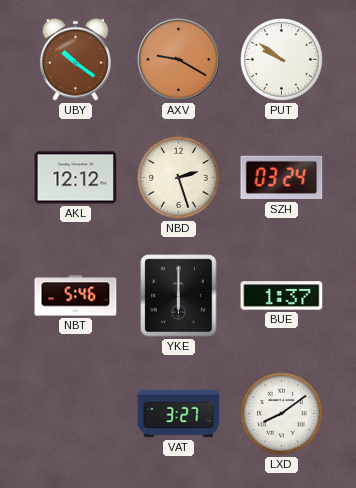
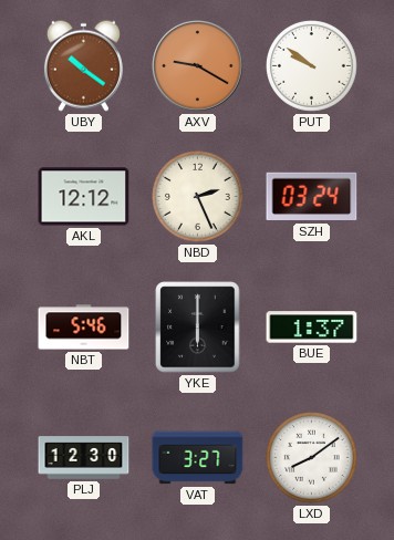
NBD: 2:27 -> 2:26 (198, 197)
PLJ: none -> 12:30 (84, 458)
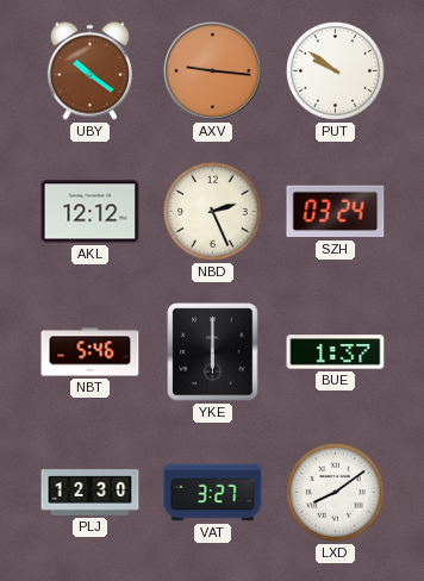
AXV: 9:20 -> 9:16 (213, 71)
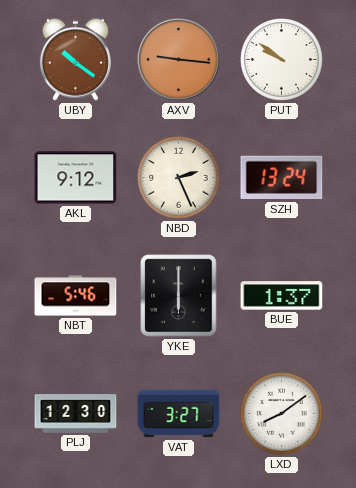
AKL: 12:12 -> 9:12 (76, 178)
SZH: 03:24 -> 13:24 (282, 178)
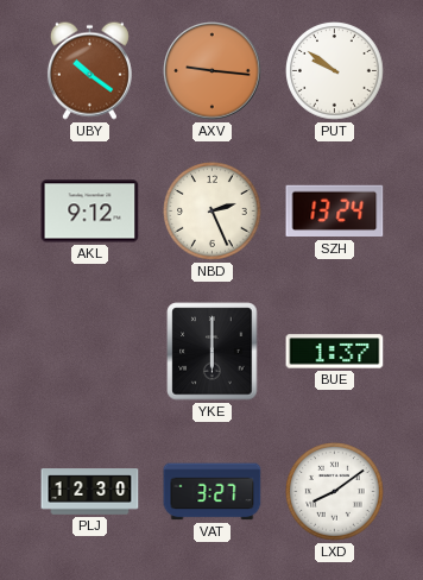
NBT: 5:46 -> none (76, 296)
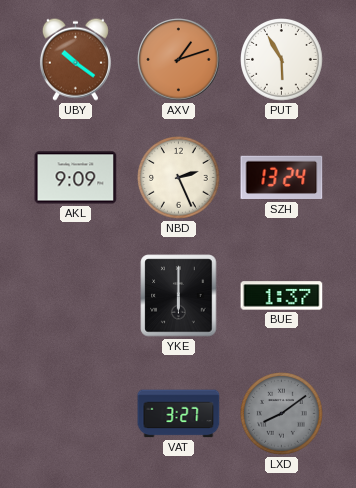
AXV: 9:16 -> 1:12 (179, 60)
PUT: 9:51 -> 5:55 (282, 60)
AKL: 9:12 -> 9:09 (76, 178)
PLJ: 12:30 -> none (90, 492)
LXD dial: white -> grey (282, 414)
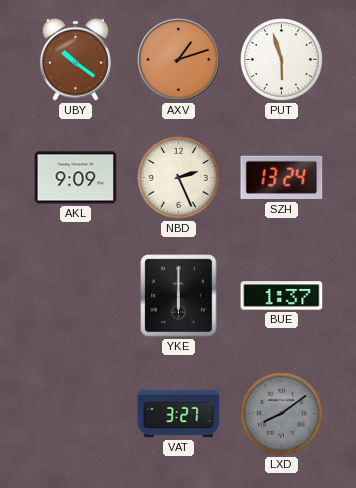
PUT: 5:55 -> 5:57 (282, 60)
